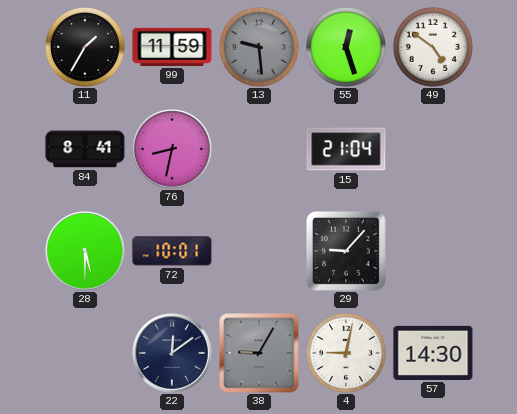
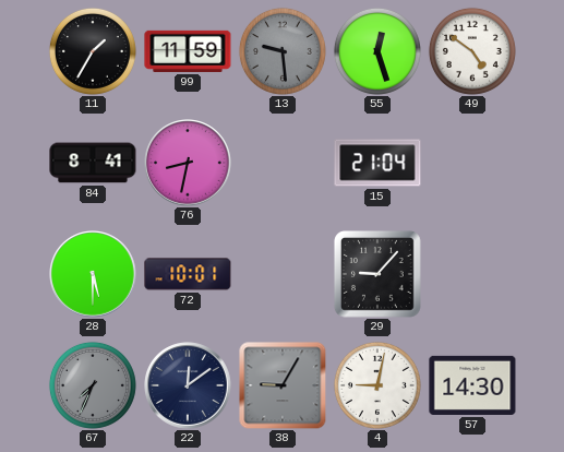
67: none -> 7:34 (93, 385)
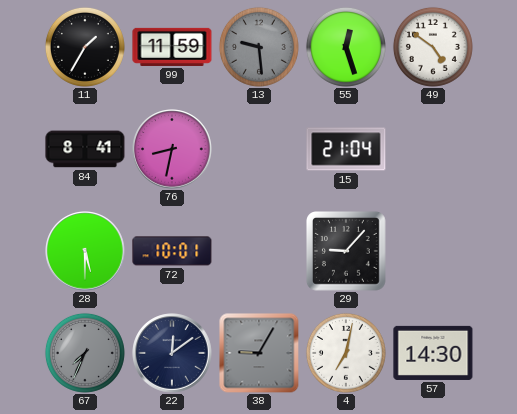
4: 9:02 -> 7:02 (346, 353)
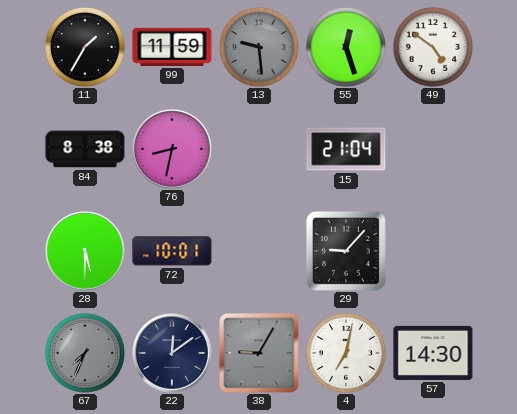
84: 8:41 -> 8:38 (85, 149)
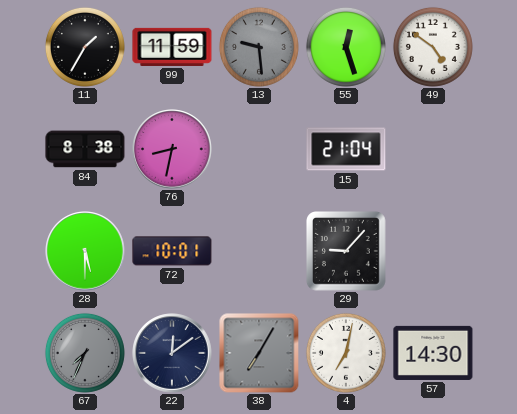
38: 9:05 -> 7:05 (259, 353)
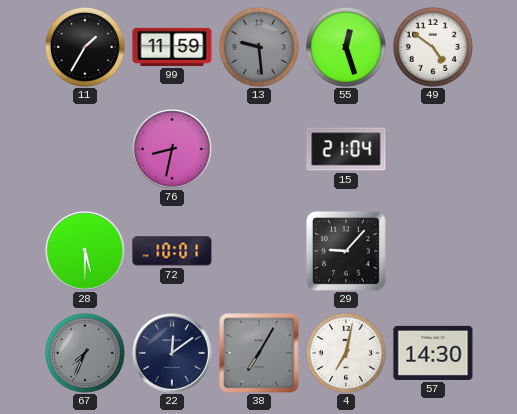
84: 8:38 -> none (85, 149)
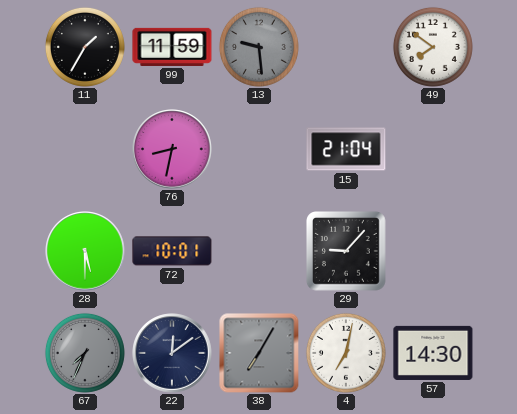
55: 12:27 -> none (346, 47)
49: 4:51 -> 7:51 (433, 47)
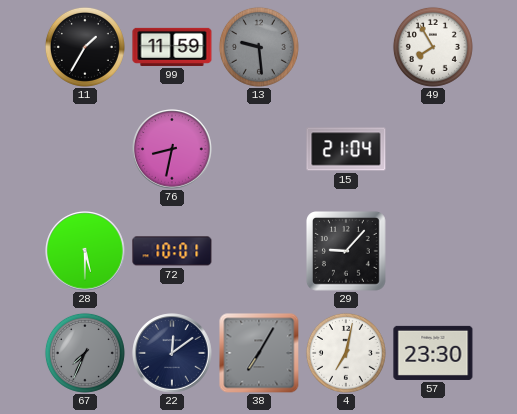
49: 7:51 -> 7:55 (433, 47)
57: 14:30 -> 23:30 (433, 353)
